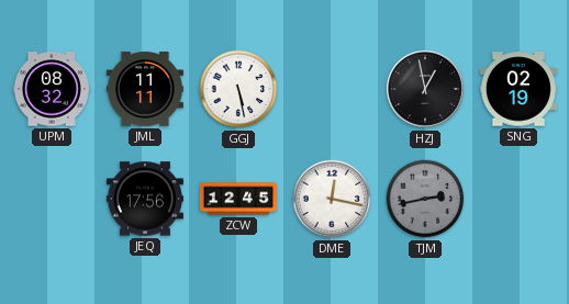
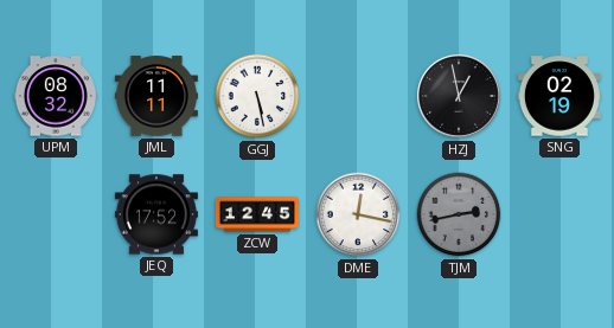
JEQ: 17:56 -> 17:52 (156, 214)
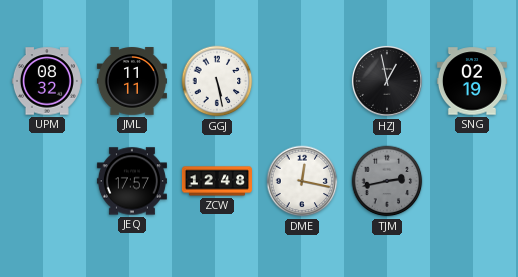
JEQ: 17:52 -> 17:57 (132, 181)
ZCW: 12:45 -> 12:48 (217, 181)
